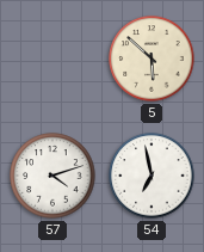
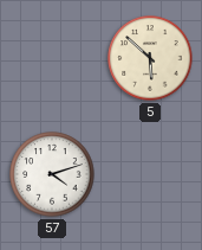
54: 6:58 -> none (152, 176)
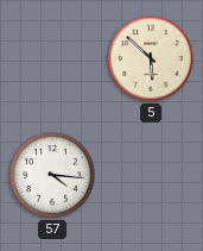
57: 4:12 -> 4:16 (52, 175)
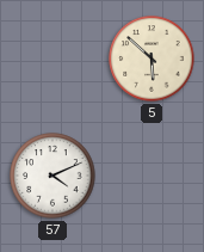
57: 4:16 -> 4:11 (52, 176)
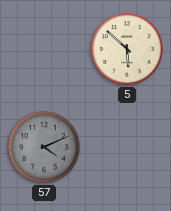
57 dial: white -> grey (44, 147)
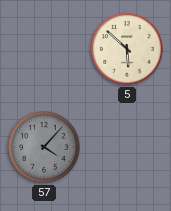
57: 4:11 -> 4:07 (44, 147)
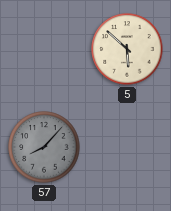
57: 4:07 -> 8:07 (44, 147)
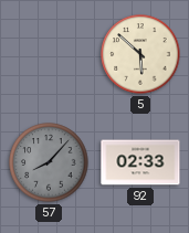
92: none -> 02:33 (140, 162)
